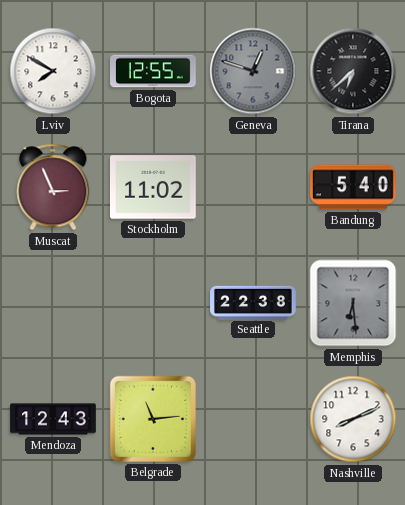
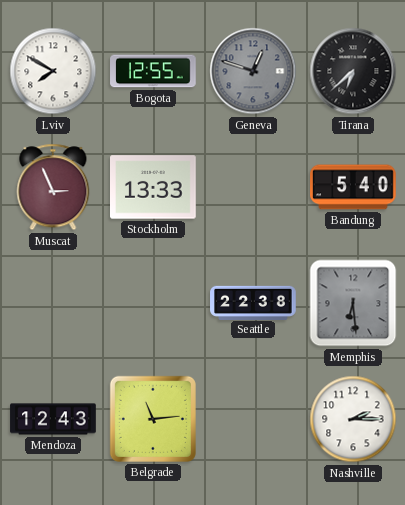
Stockholm: 11:02 -> 13:33 (153, 187)
Nashville: 8:11 -> 2:15 (353, 419)
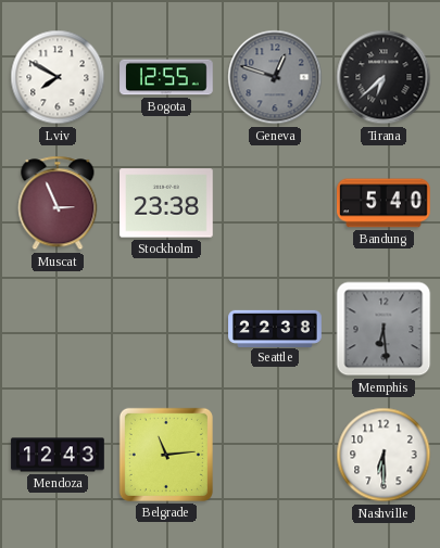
Stockholm: 13:33 -> 23:38 (166, 203)
Nashville: 2:15 -> 6:30 (384, 455)
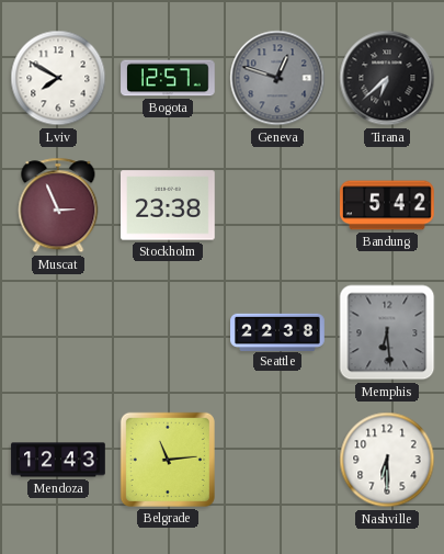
Bogota: 12:55 -> 12:57 (168, 78)
Bandung: 5:40 -> 5:42 (387, 205)
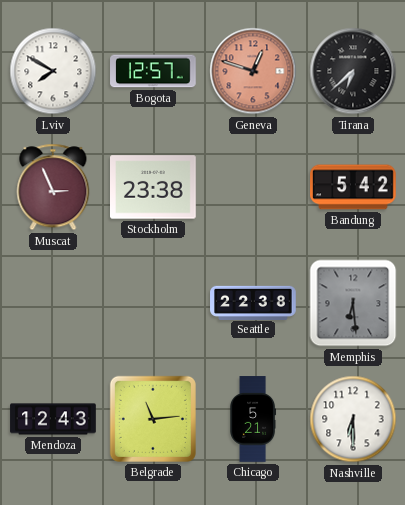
Geneva dial: grey -> salmon (253, 71)
Chicago: none -> 5:21 (253, 419)
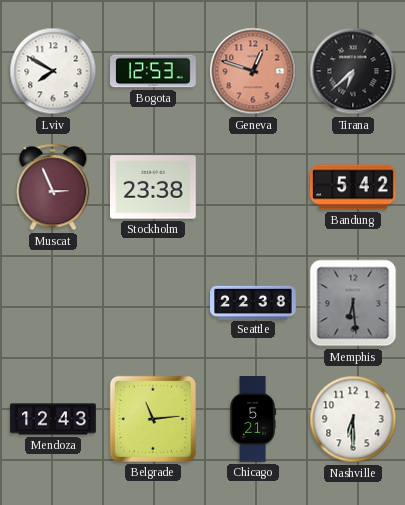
Bogota: 12:57 -> 12:53 (153, 71)
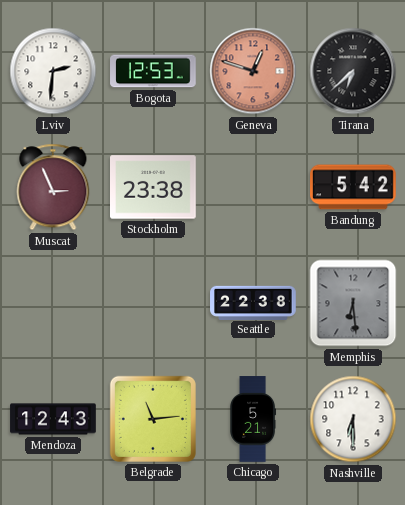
Lviv: 7:50 -> 2:31 (53, 71)
